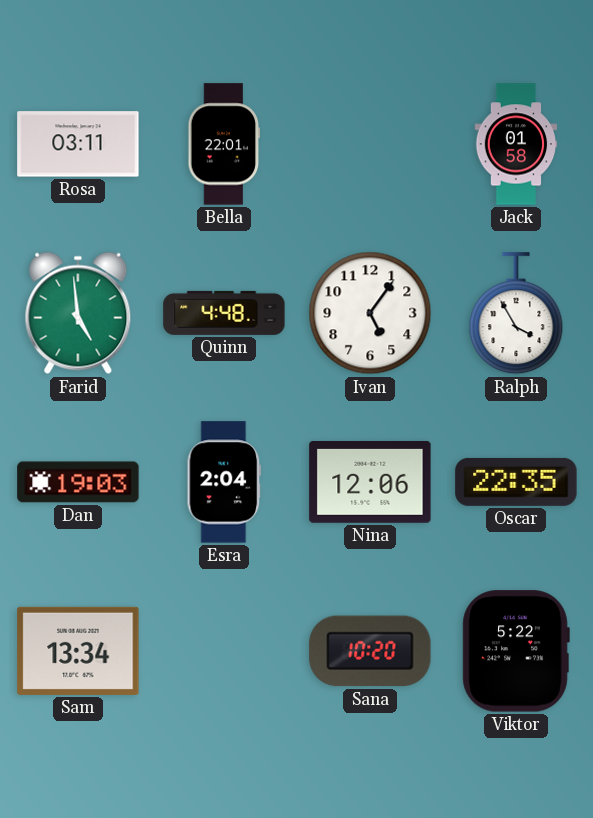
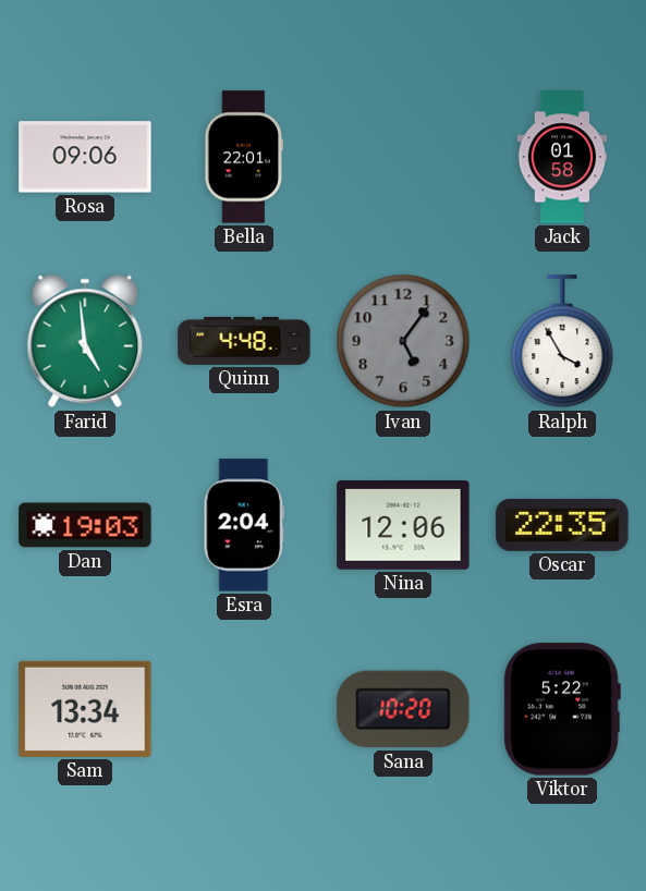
Rosa: 03:11 -> 09:06 (85, 157)
Ivan dial: white -> grey (403, 341)
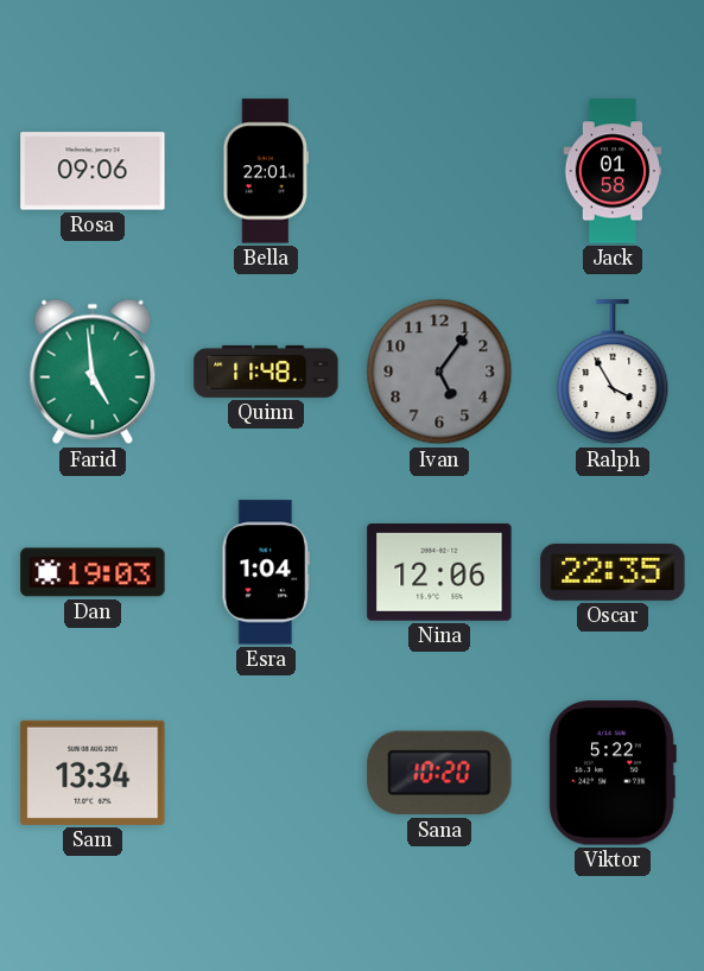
Quinn: 4:48 -> 11:48 (266, 372)
Esra: 2:04 -> 1:04 (266, 572)
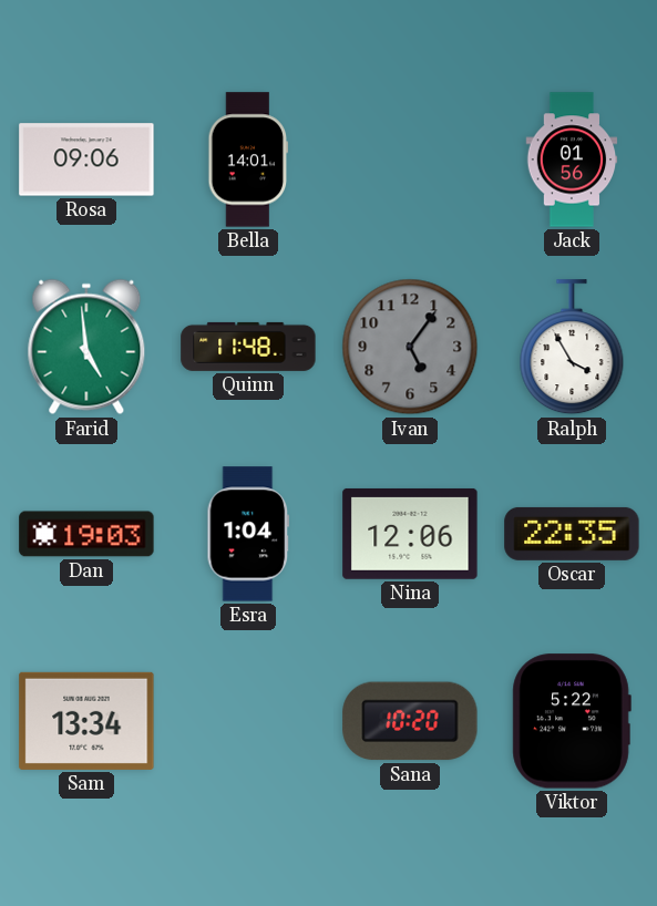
Bella: 22:01 -> 14:01 (248, 159)
Jack: 01:58 -> 01:56 (572, 159)
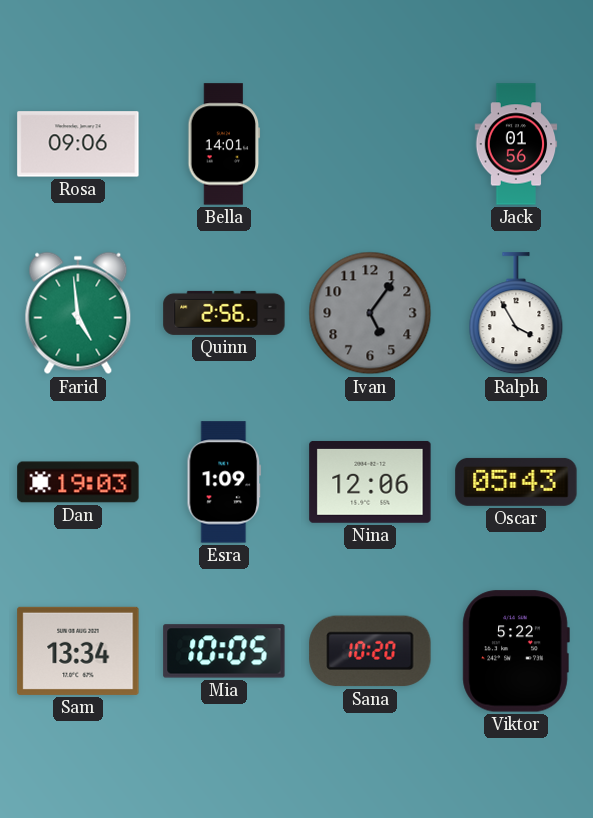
Quinn: 11:48 -> 2:56 (224, 313)
Esra: 1:04 -> 1:09 (224, 482)
Oscar: 22:35 -> 05:43 (516, 482)
Mia: none -> 10:05 (224, 651)
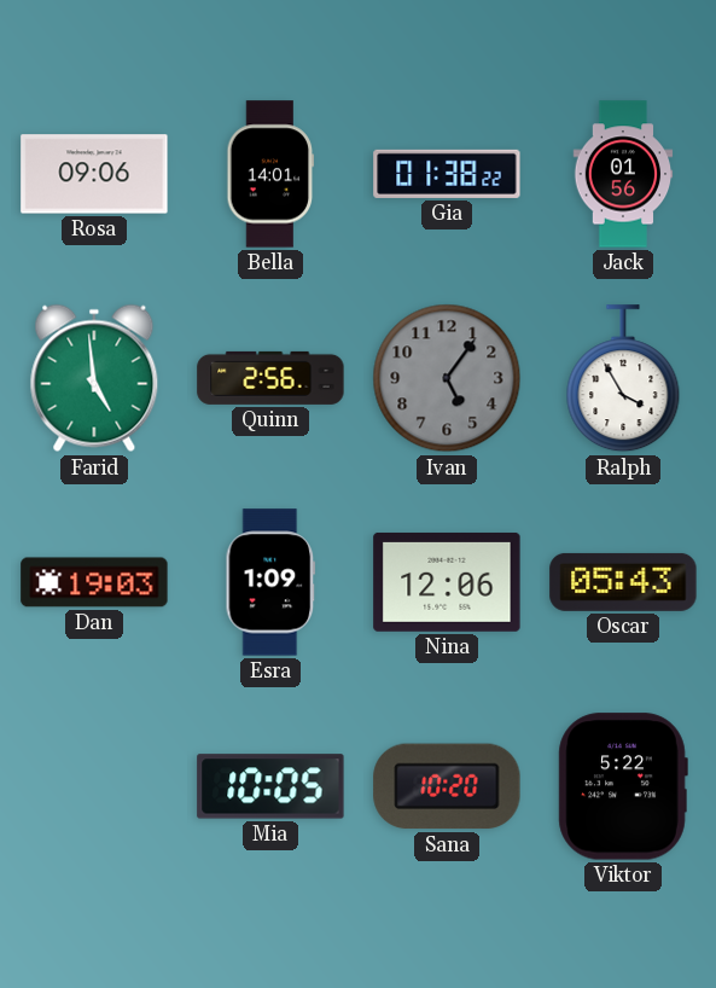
Gia: none -> 01:38 (447, 174)
Sam: 13:34 -> none (78, 651)
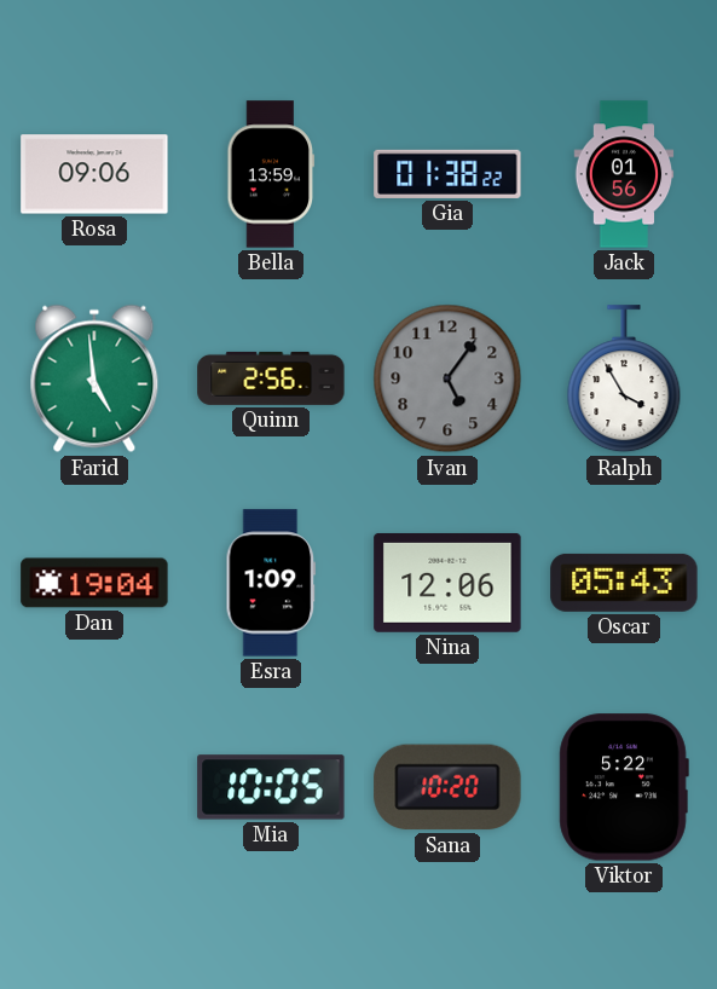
Bella: 14:01 -> 13:59 (271, 174)
Dan: 19:03 -> 19:04 (94, 583)
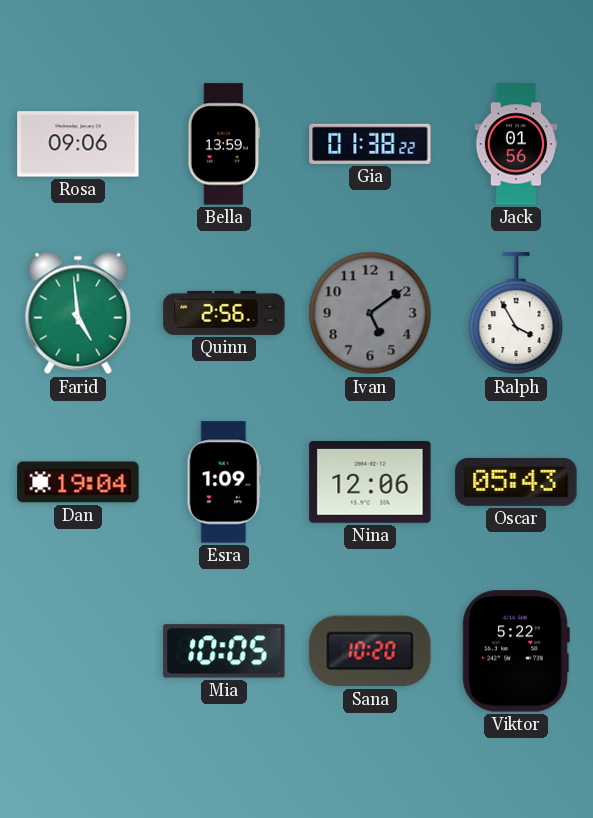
Ivan: 5:06 -> 5:09 (370, 313)
